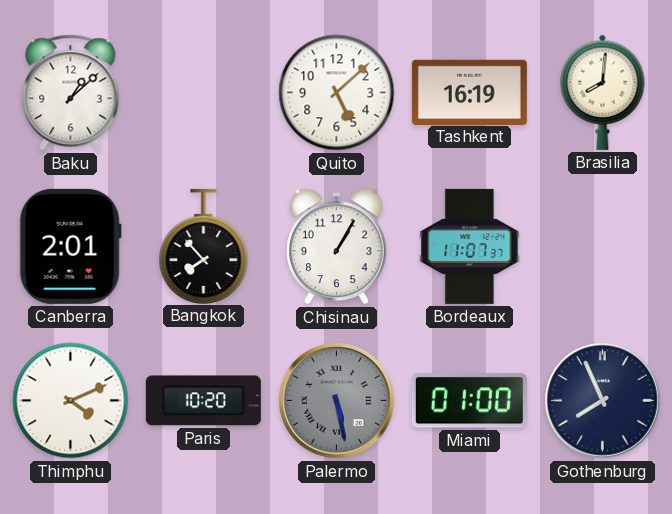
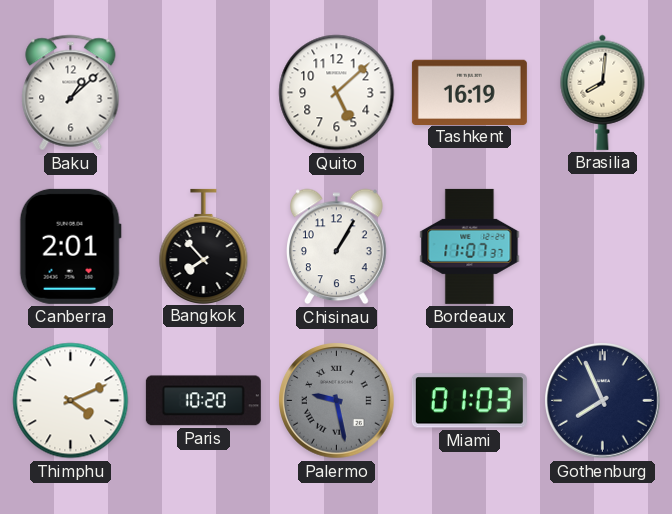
Palermo: 5:28 -> 9:28 (337, 401)
Miami: 01:00 -> 01:03 (469, 401)
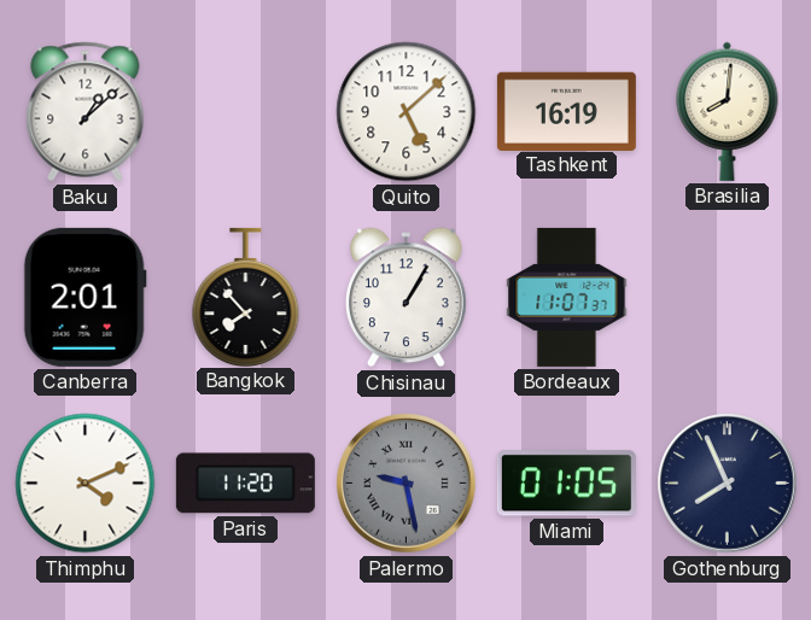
Paris: 10:20 -> 11:20 (245, 484)
Miami: 01:03 -> 01:05 (566, 484)
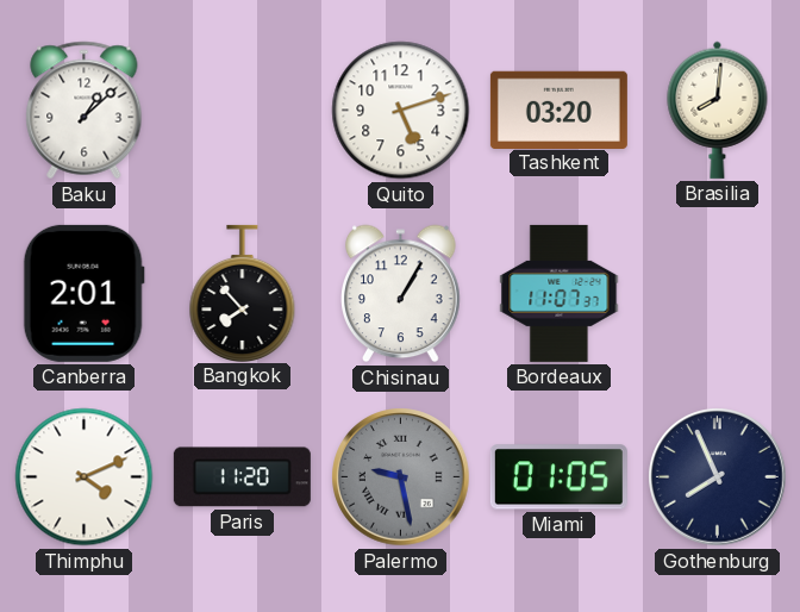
Quito: 5:08 -> 5:12 (401, 111)
Tashkent: 16:19 -> 03:20 (558, 110)
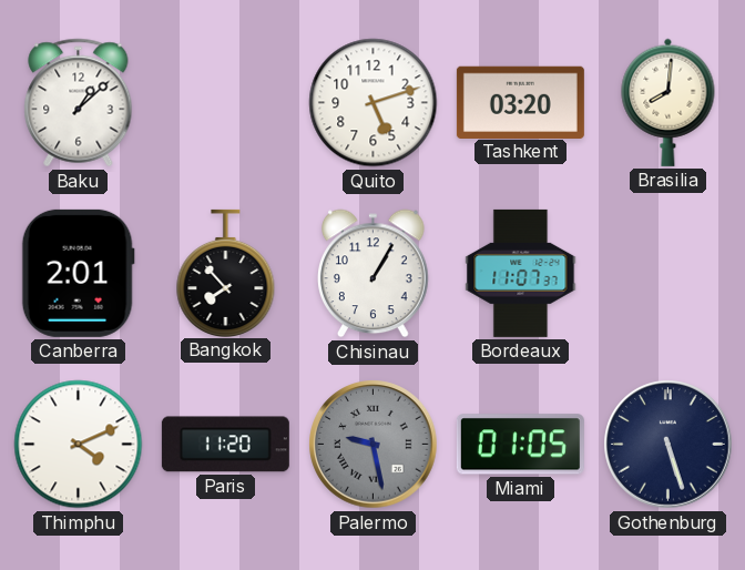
Gothenburg: 7:56 -> 5:27 (669, 445)
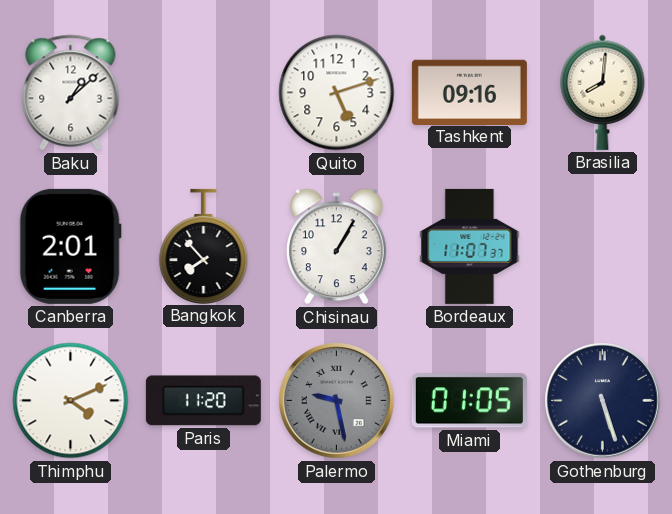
Tashkent: 03:20 -> 09:16 (469, 92)
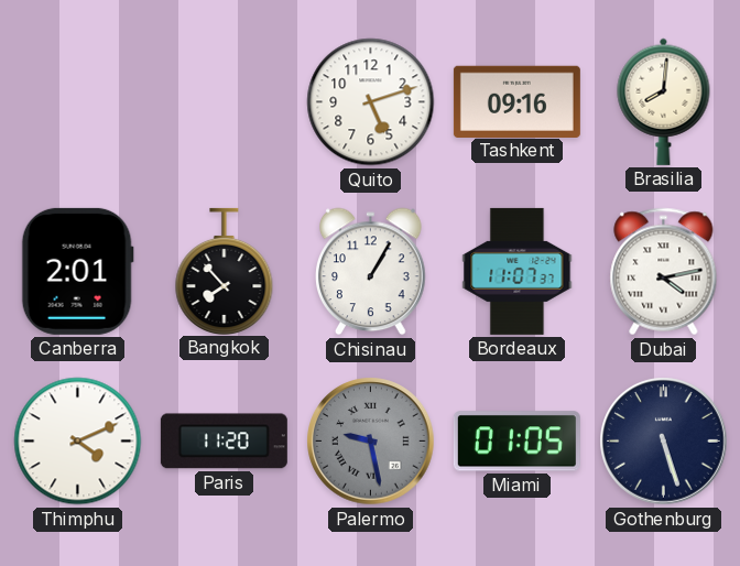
Baku: 1:08 -> none (71, 93)
Dubai: none -> 4:13 (664, 272)
